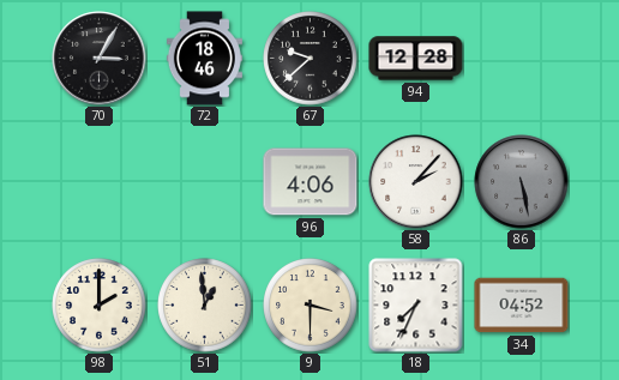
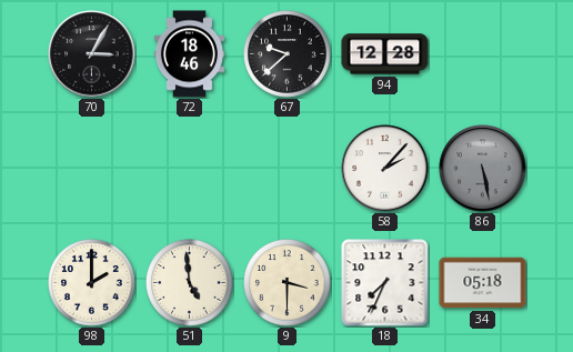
96: 4:06 -> none (311, 182)
51: 12:59 -> 4:59 (190, 283)
34: 04:52 -> 05:18 (483, 283)
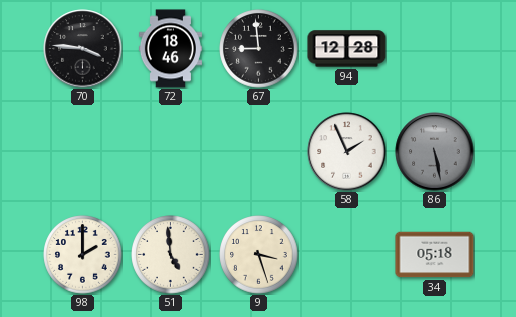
70: 3:05 -> 3:46 (83, 49)
67: 9:38 -> 8:59 (259, 49)
58: 2:07 -> 1:56 (347, 152)
9: 3:30 -> 3:27 (259, 255)
18: 7:34 -> none (385, 283)
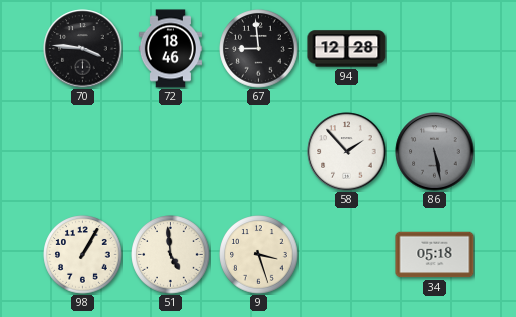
58: 1:56 -> 1:53 (347, 152)
98: 2:00 -> 1:05 (83, 255)
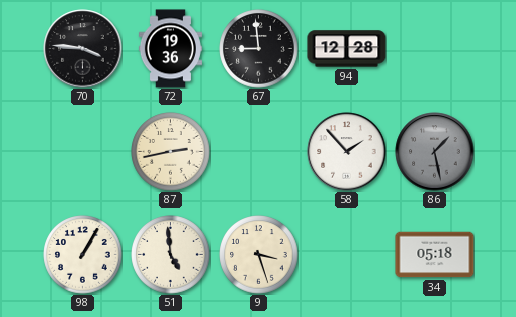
72: 18:46 -> 19:36 (170, 49)
87: none -> 2:43 (171, 152)
86: 5:28 -> 1:28 (435, 152)
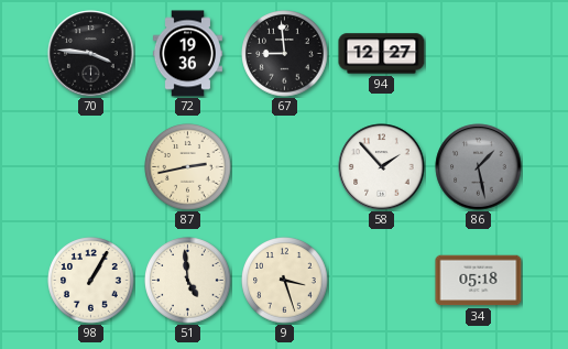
94: 12:28 -> 12:27 (382, 54)
